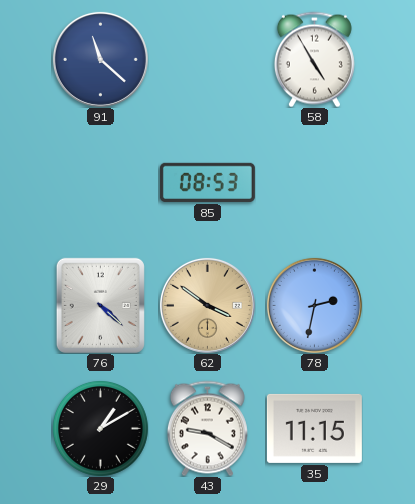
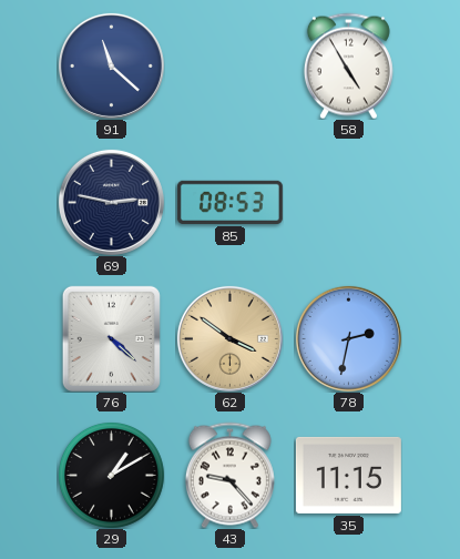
69: none -> 2:47 (111, 202)
43: 9:20 -> 9:23 (229, 475)
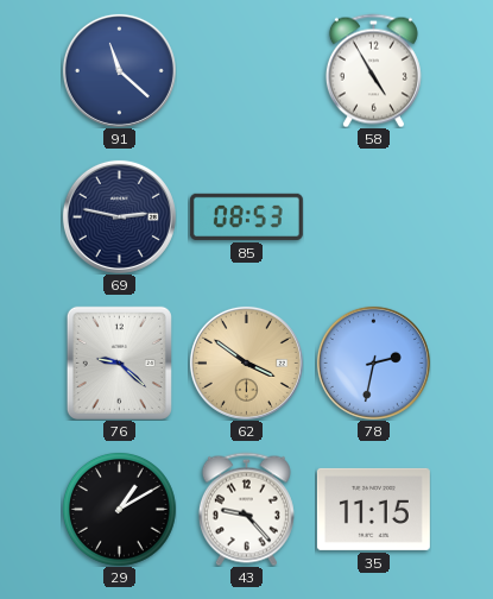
76: 4:22 -> 9:22 (119, 362)
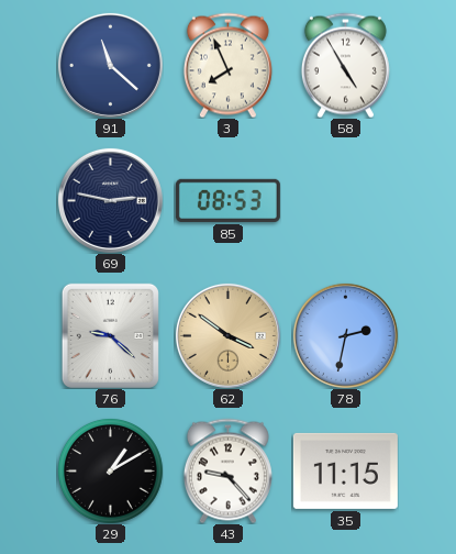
3: none -> 7:56 (227, 65)
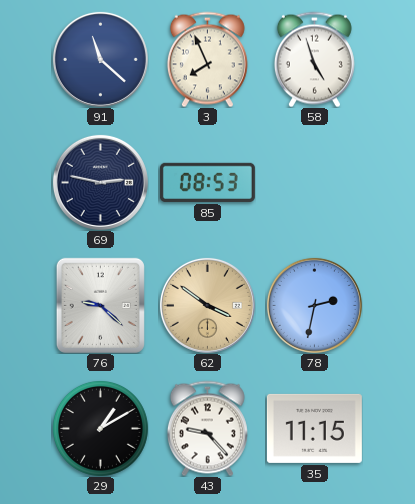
58: 4:55 -> 4:57 (314, 59)
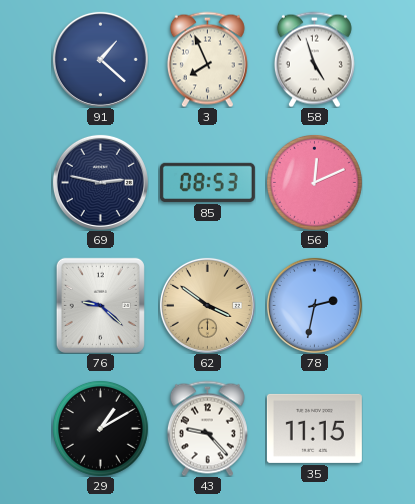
91: 11:22 -> 1:22 (100, 59)
56: none -> 12:11 (314, 182)
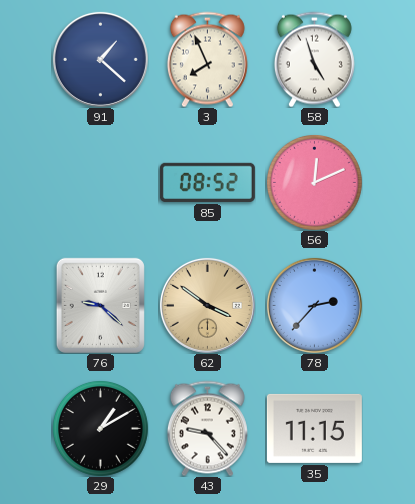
69: 2:47 -> none (100, 182)
85: 08:53 -> 08:52 (207, 182)
78: 2:32 -> 2:37 (314, 305)
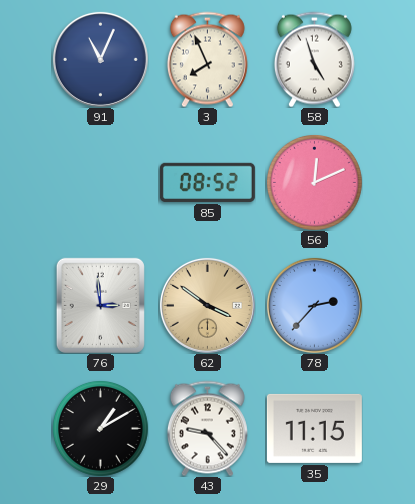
91: 1:22 -> 11:04 (100, 59)
76: 9:22 -> 2:59 (100, 305)
